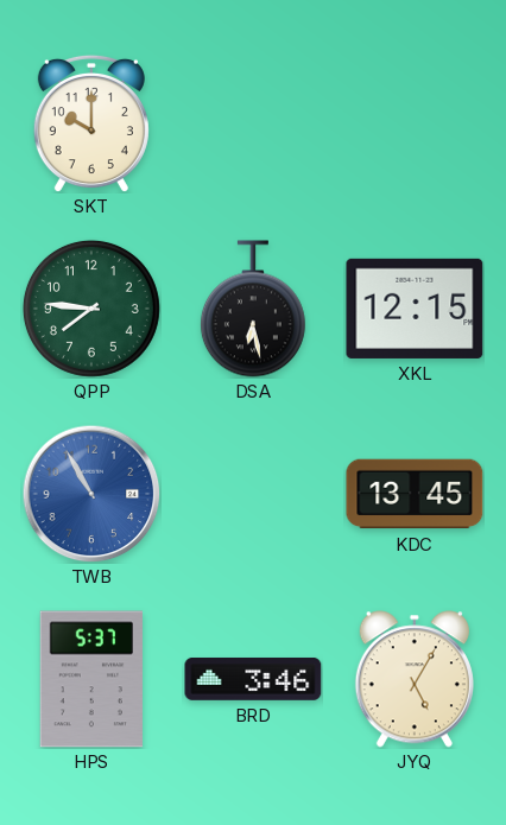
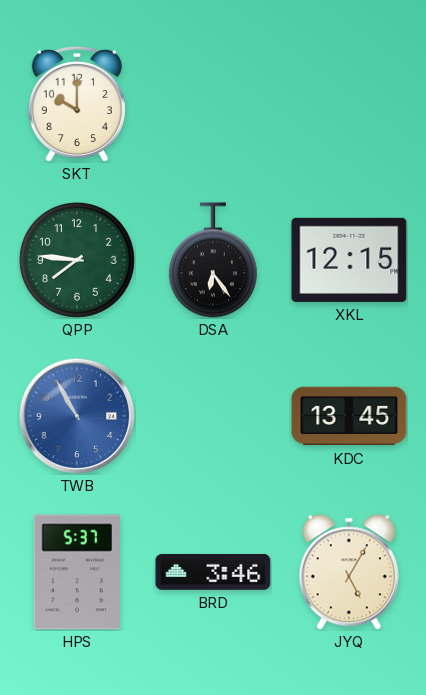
DSA: 6:28 -> 6:24 (213, 260)
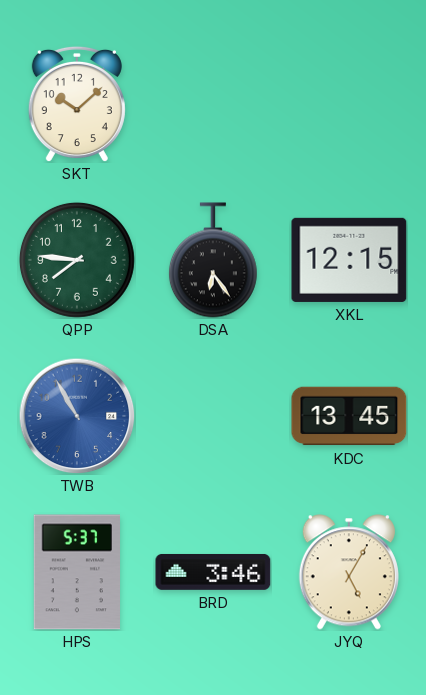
SKT: 10:00 -> 10:08 (77, 104)
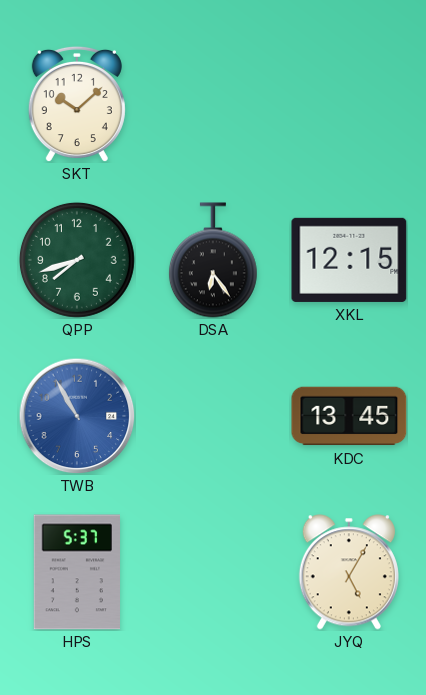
QPP: 7:46 -> 7:42 (77, 260)
BRD: 3:46 -> none (213, 572)
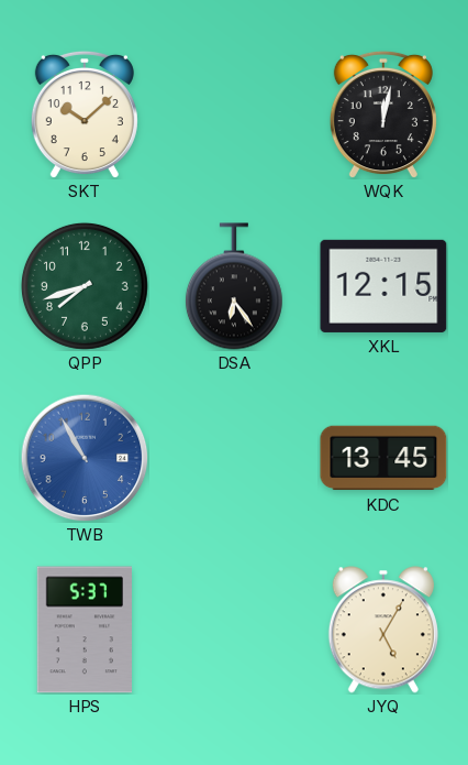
WQK: none -> 12:02 (383, 114)
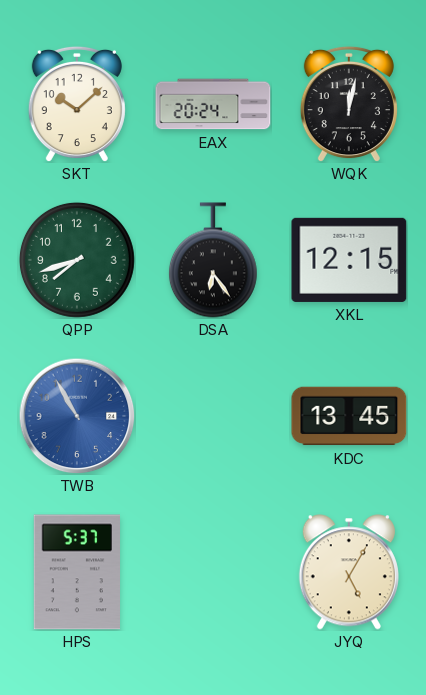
EAX: none -> 20:24 (213, 104)
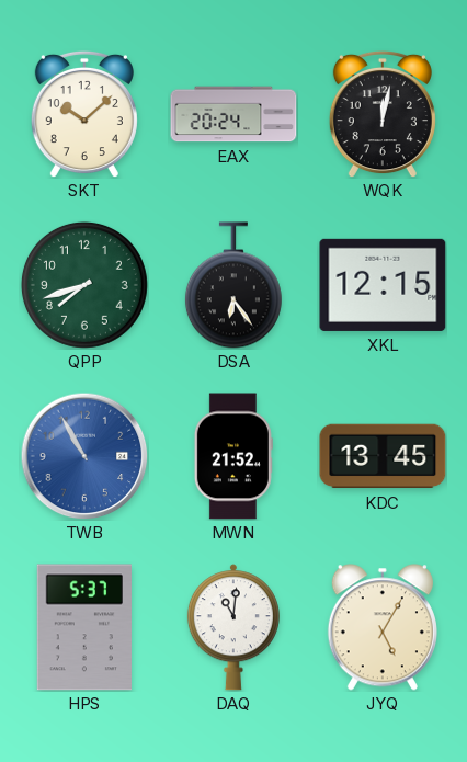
MWN: none -> 21:52 (233, 456)
DAQ: none -> 11:01 (233, 627)
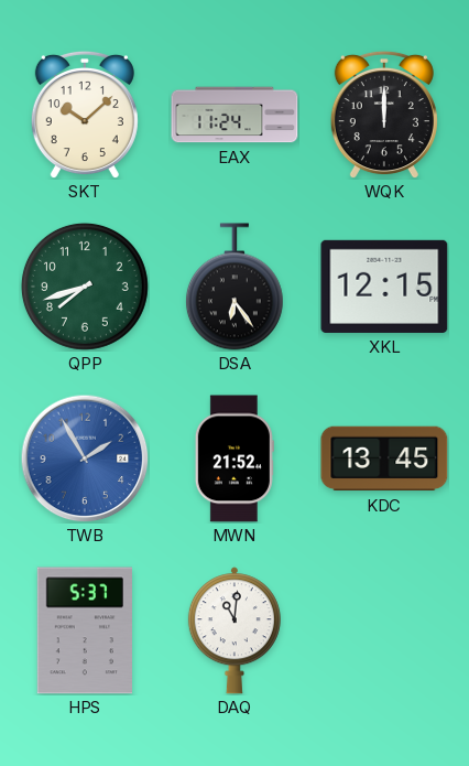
EAX: 20:24 -> 11:24 (234, 115)
WQK: 12:02 -> 12:00 (384, 115)
TWB: 10:55 -> 1:55 (85, 458)
JYQ: 5:05 -> none (383, 627)
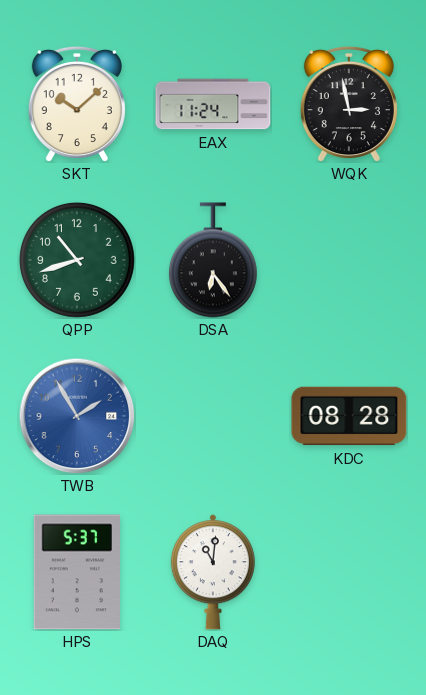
WQK: 12:00 -> 2:58 (349, 104)
QPP: 7:42 -> 10:42 (77, 260)
XKL: 12:15 -> none (384, 287)
MWN: 21:52 -> none (234, 458)
KDC: 13:45 -> 08:28 (349, 416)
